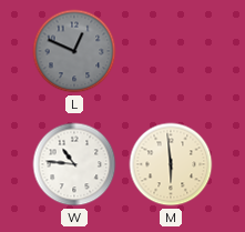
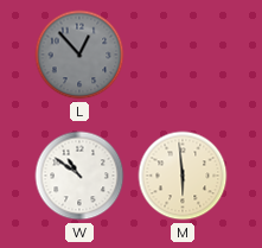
L: 12:49 -> 12:53 (79, 55)
W: 10:46 -> 10:51 (79, 176)
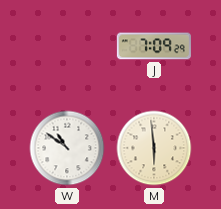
L: 12:53 -> none (79, 55)
J: none -> 7:09 (154, 46)
